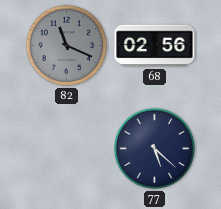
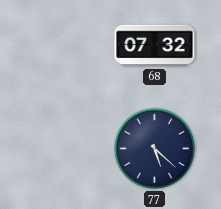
82: 11:19 -> none (67, 46)
68: 02:56 -> 07:32 (155, 46)
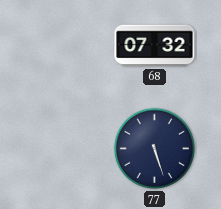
77: 5:22 -> 5:27 (155, 149)
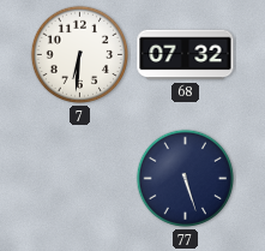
7: none -> 6:31 (80, 55)
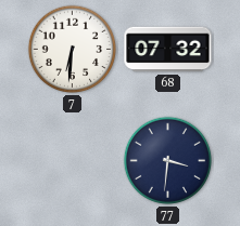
77: 5:27 -> 3:31 (168, 161)
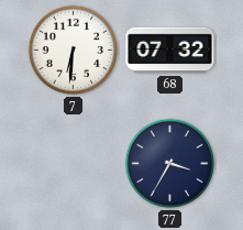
77: 3:31 -> 3:35 (170, 164)
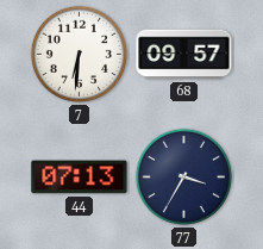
68: 07:32 -> 09:57 (184, 55)
44: none -> 07:13 (80, 178)
